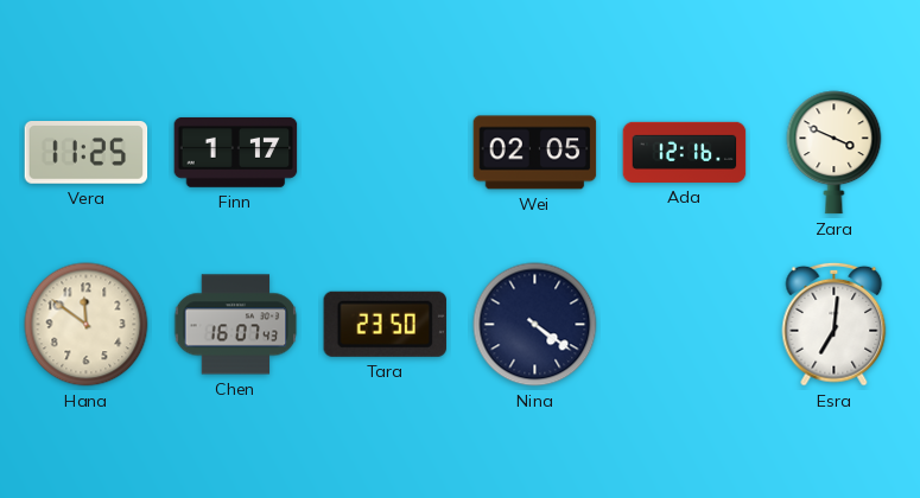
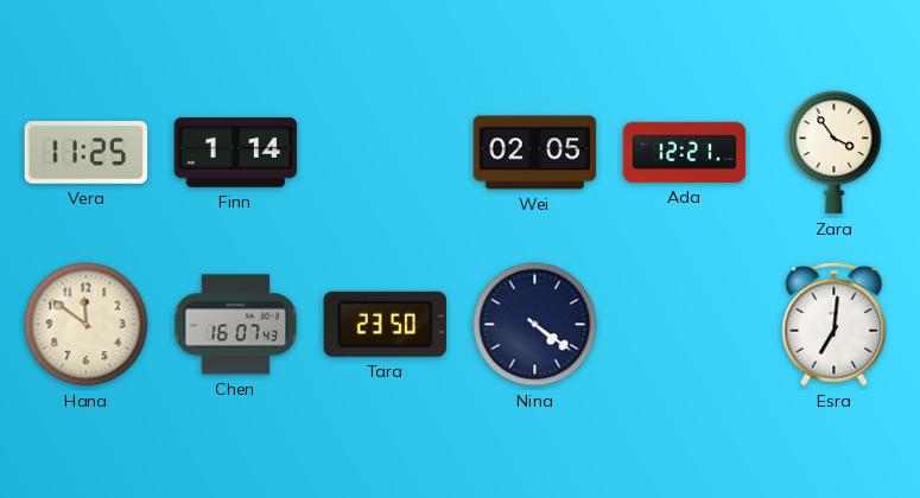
Finn: 1:17 -> 1:14 (236, 152)
Ada: 12:16 -> 12:21 (685, 152)
Zara: 3:49 -> 3:54 (835, 153)
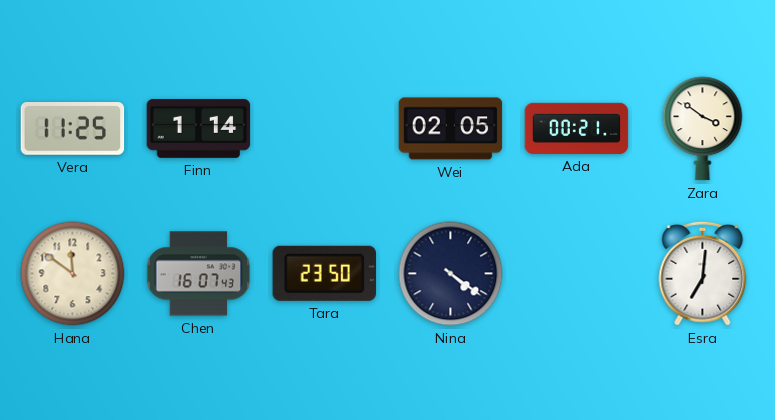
Ada: 12:21 -> 00:21 (577, 128)
Zara: 3:54 -> 3:51 (703, 129)
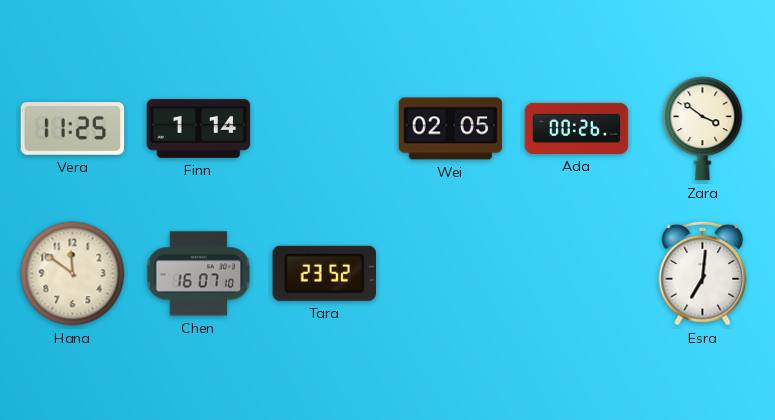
Ada: 00:21 -> 00:26 (577, 128)
Chen: 16:07:43 -> 16:07:10 (199, 274)
Tara: 23:50 -> 23:52 (324, 273)
Nina: 4:21 -> none (451, 274)
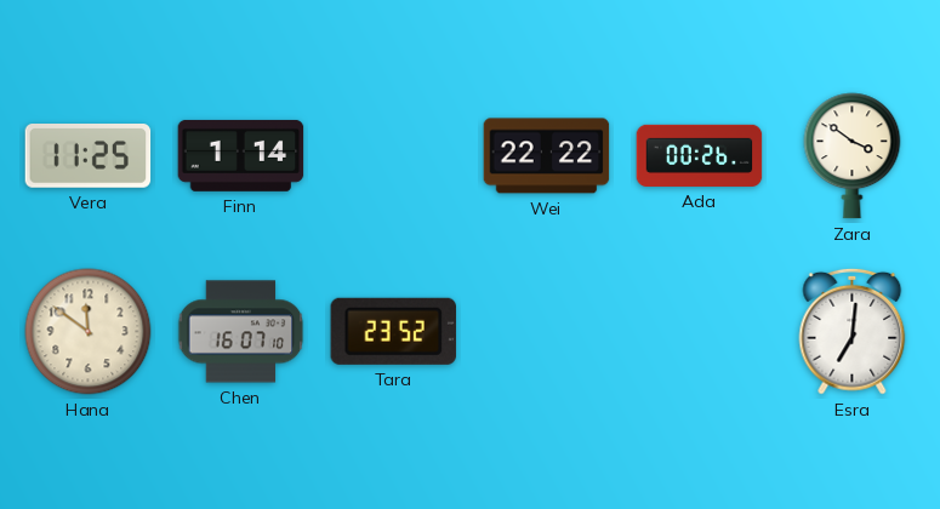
Wei: 02:05 -> 22:22 (547, 156)
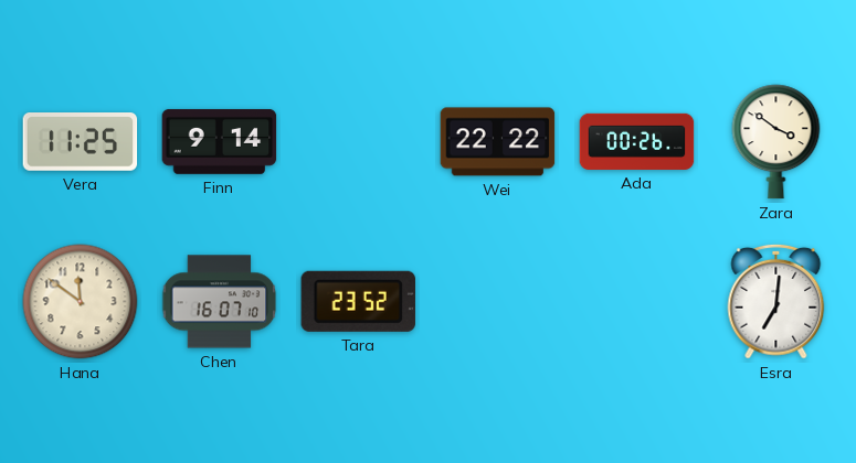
Finn: 1:14 -> 9:14 (220, 141)
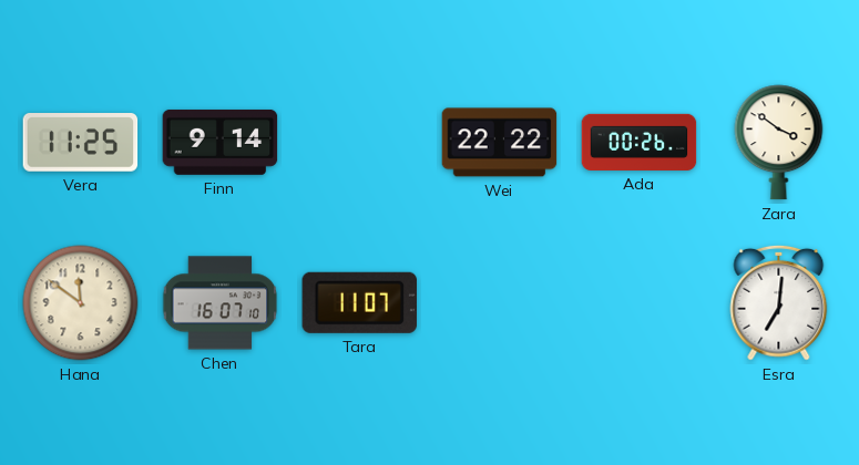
Tara: 23:52 -> 11:07 (359, 302)
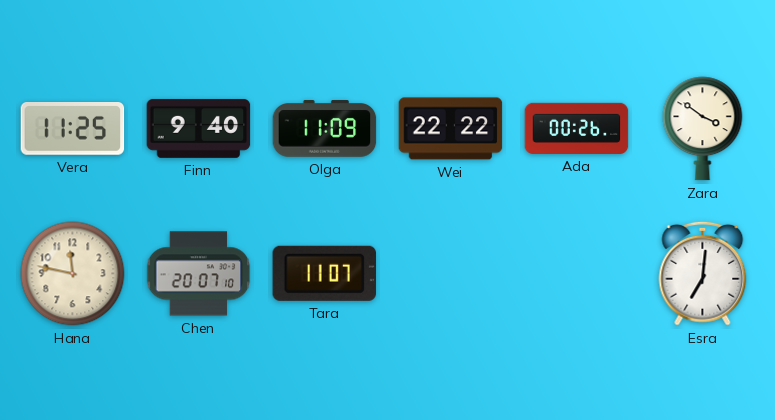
Finn: 9:14 -> 9:40 (199, 128)
Olga: none -> 11:09 (325, 129)
Hana: 11:51 -> 11:47 (73, 274)
Chen: 16:07 -> 20:07 (199, 274)
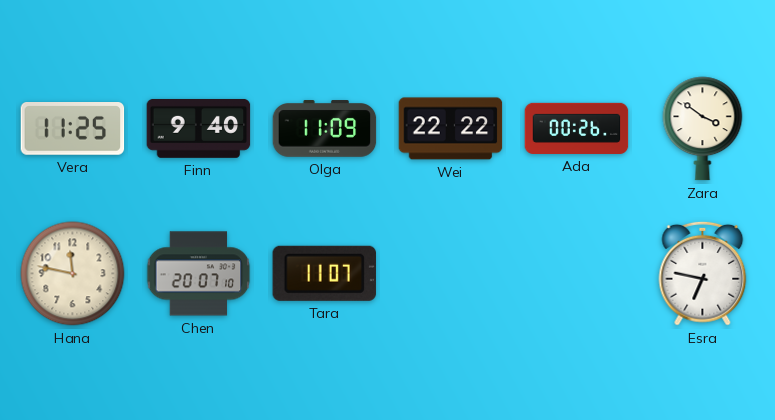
Esra: 7:01 -> 6:47 (703, 273)
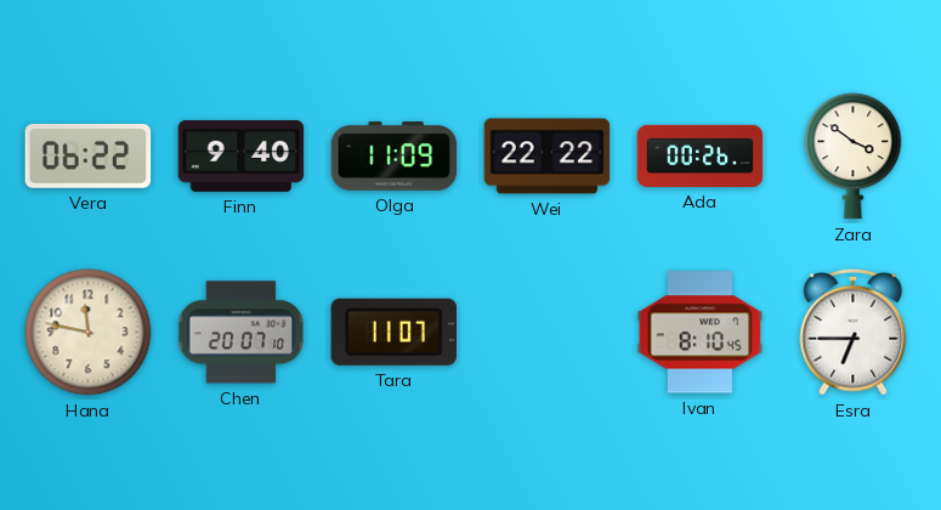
Vera: 11:25 -> 06:22 (89, 157)
Ivan: none -> 8:10 (701, 333)
Esra: 6:47 -> 6:45 (854, 331)
